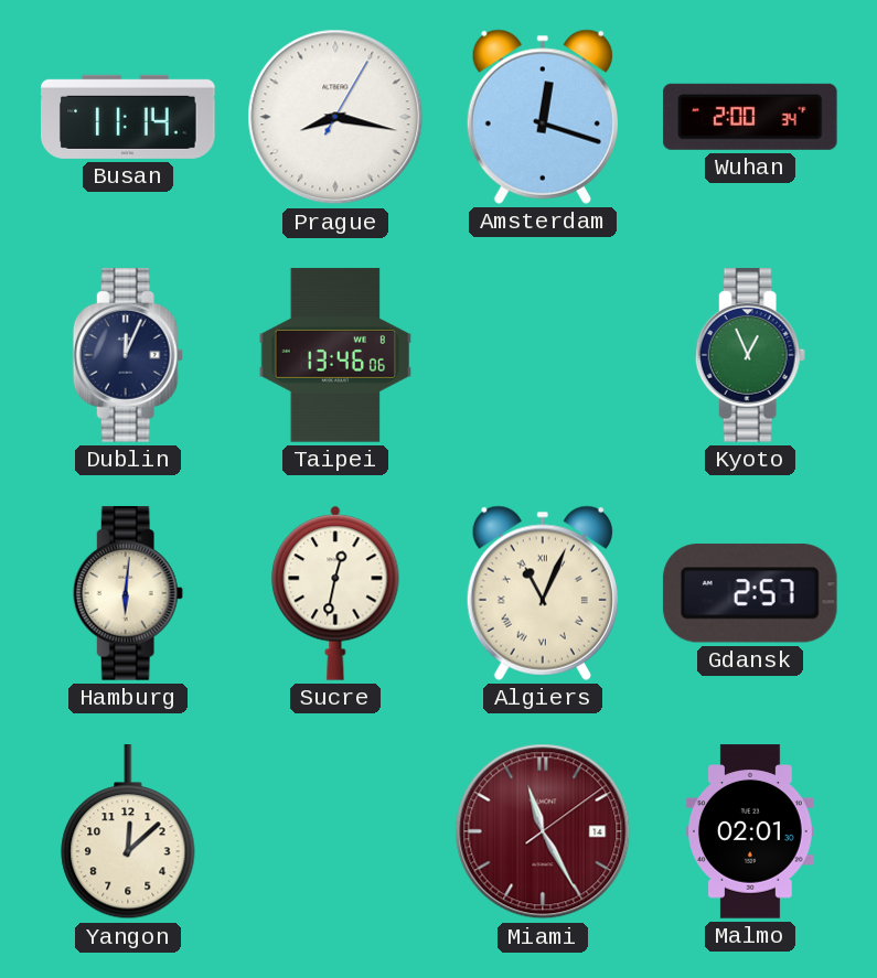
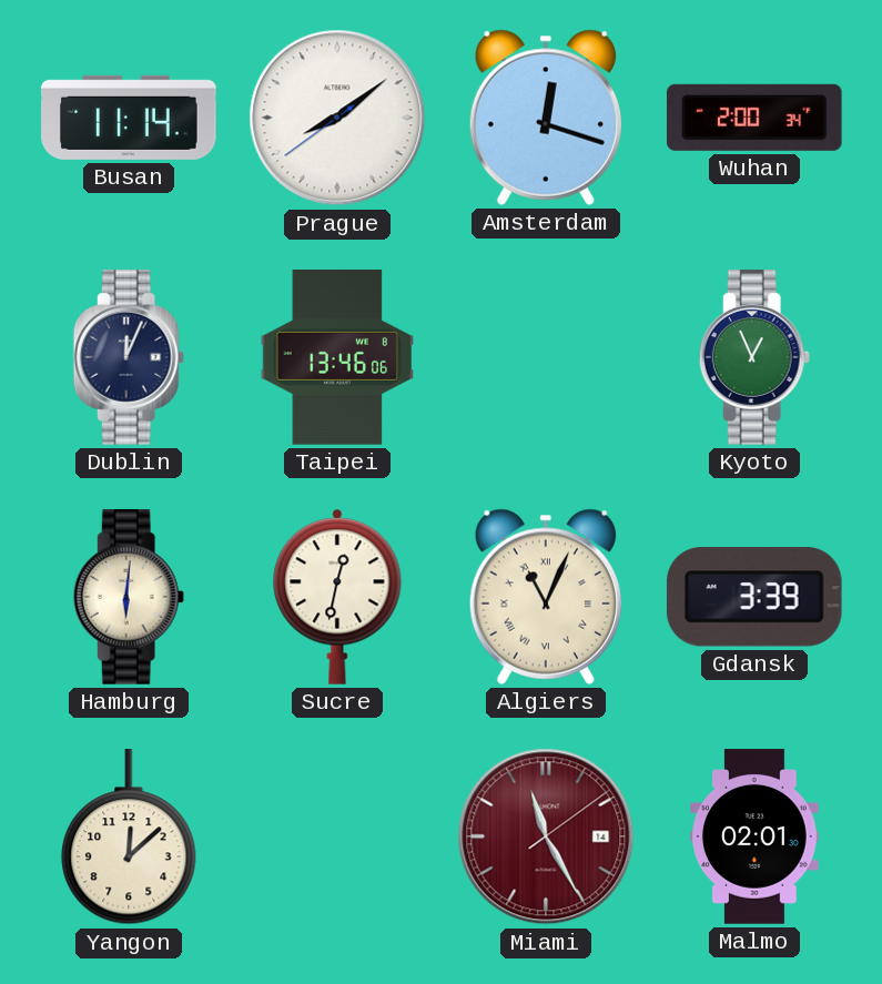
Prague: 8:17 -> 8:08 (337, 118)
Gdansk: 2:57 -> 3:39 (754, 597)
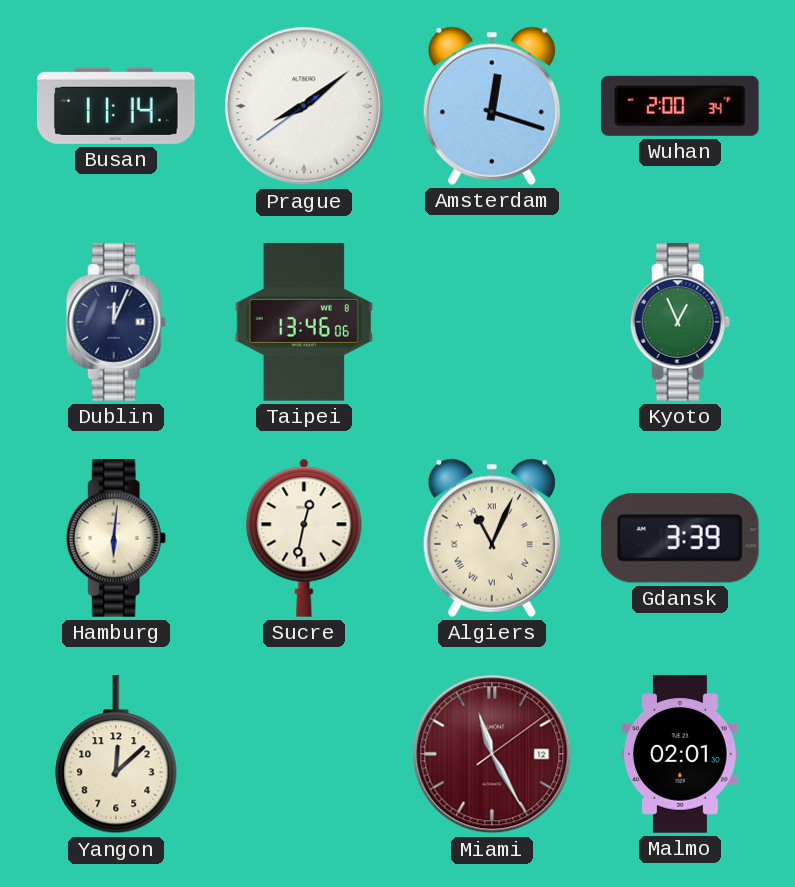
Miami date: 14 -> 12 (492, 754)
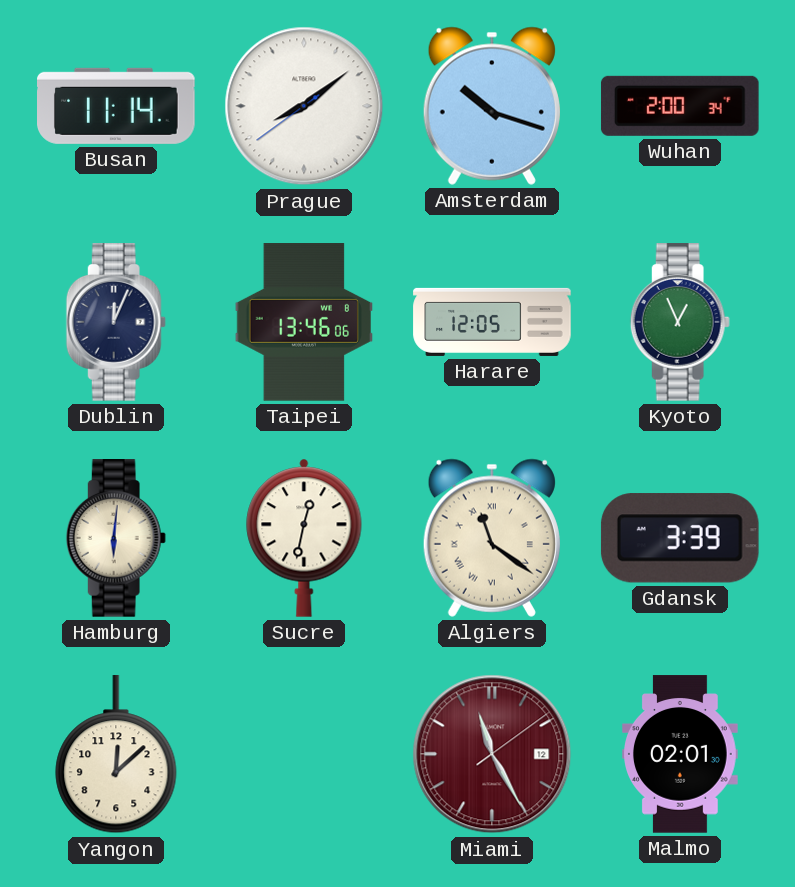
Amsterdam: 12:18 -> 10:18 (492, 106)
Harare: none -> 12:05 (492, 322)
Algiers: 11:04 -> 11:21 (492, 538)
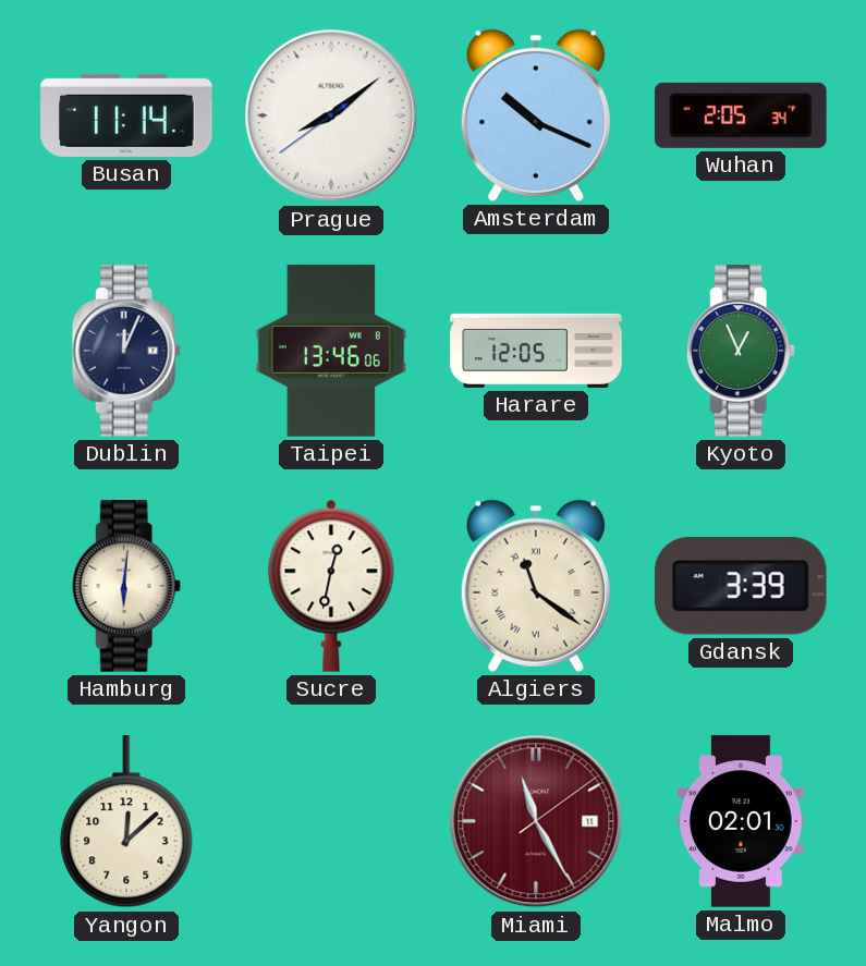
Amsterdam: 10:18 -> 10:19 (536, 115)
Wuhan: 2:00 -> 2:05 (741, 115)
Miami date: 12 -> 11 (536, 821)
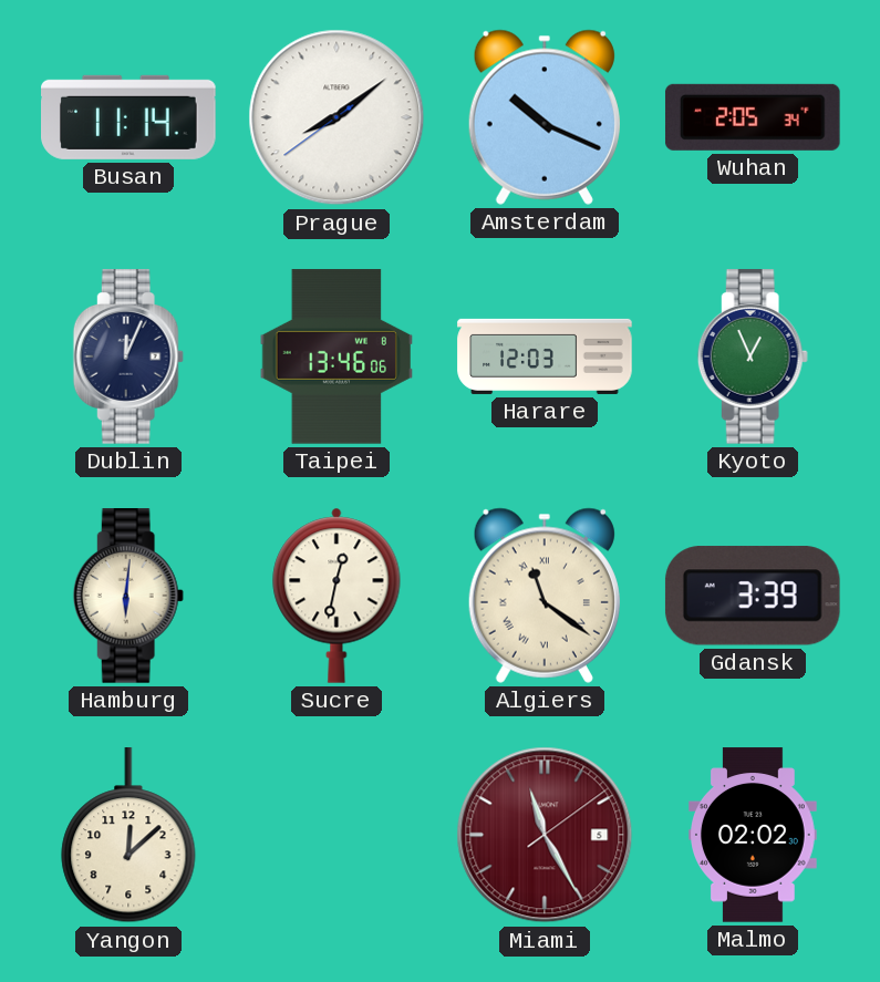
Harare: 12:05 -> 12:03 (545, 356)
Miami date: 11 -> 5 (545, 835)
Malmo: 02:01 -> 02:02 (754, 835)
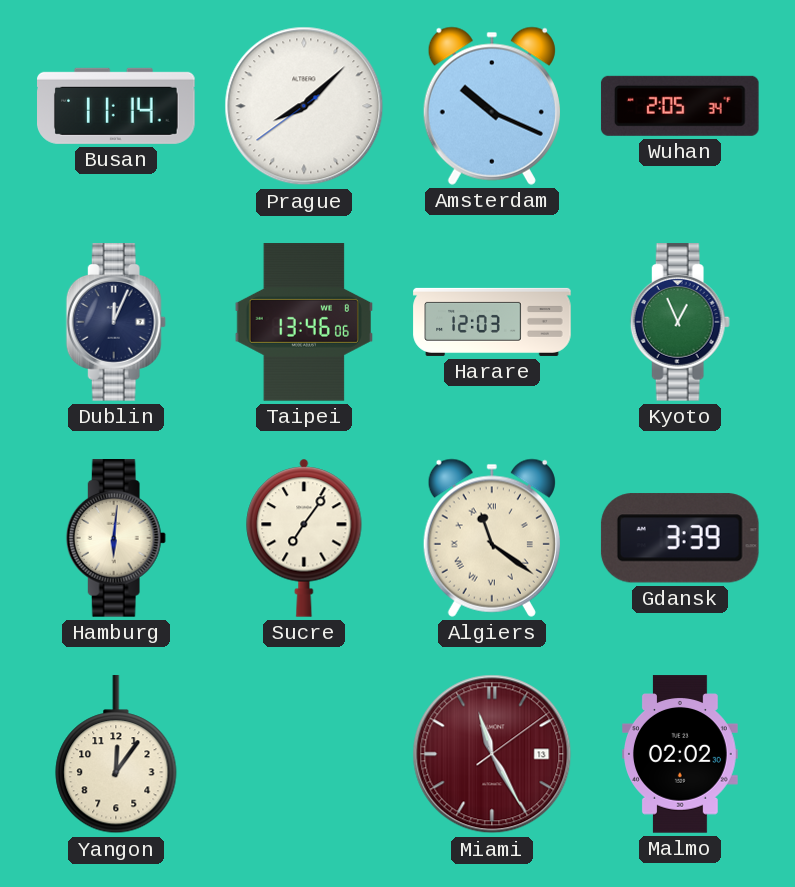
Prague: 8:08 -> 8:07 (304, 106)
Sucre: 12:32 -> 7:06 (304, 538)
Yangon: 12:08 -> 12:06 (116, 755)
Miami date: 5 -> 13 (492, 754)
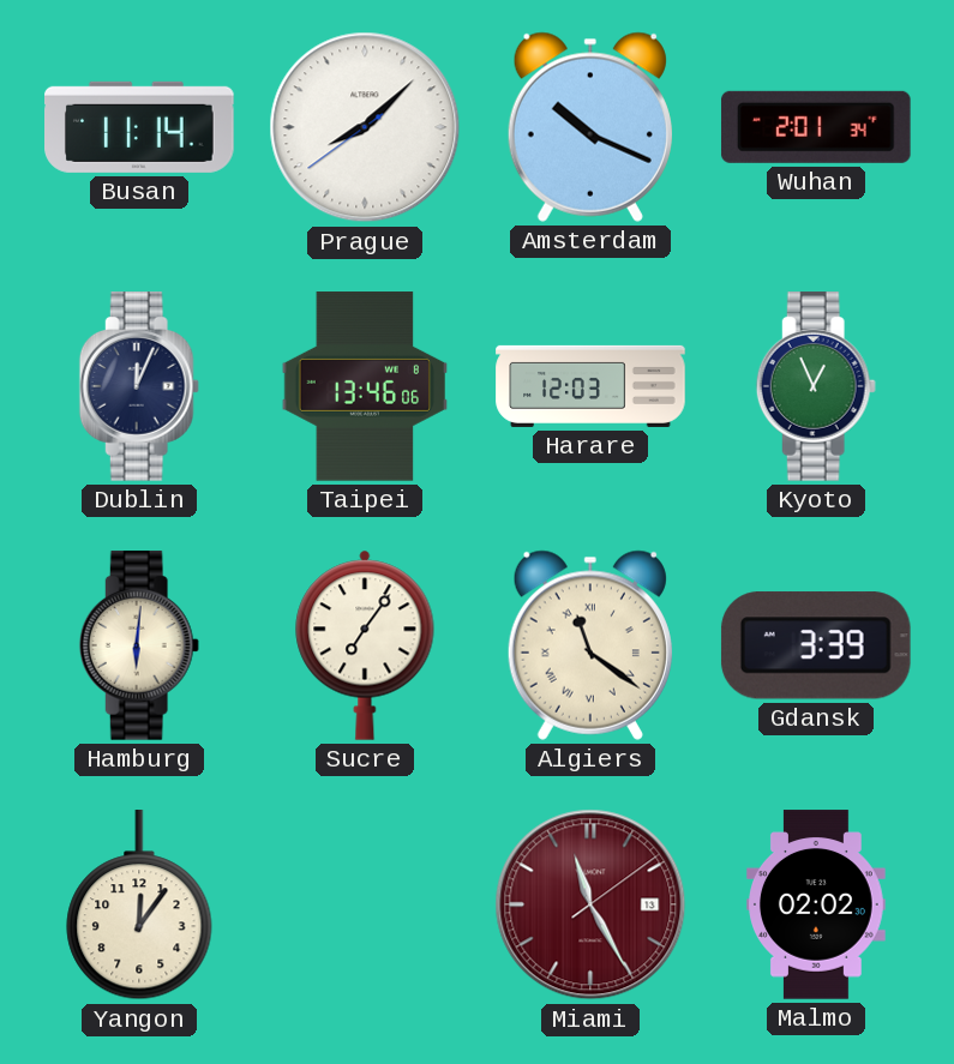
Wuhan: 2:05 -> 2:01 (816, 127)
